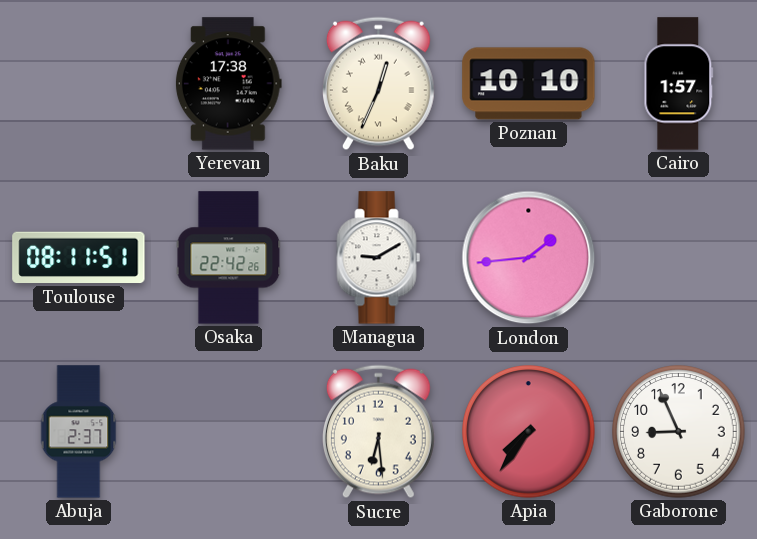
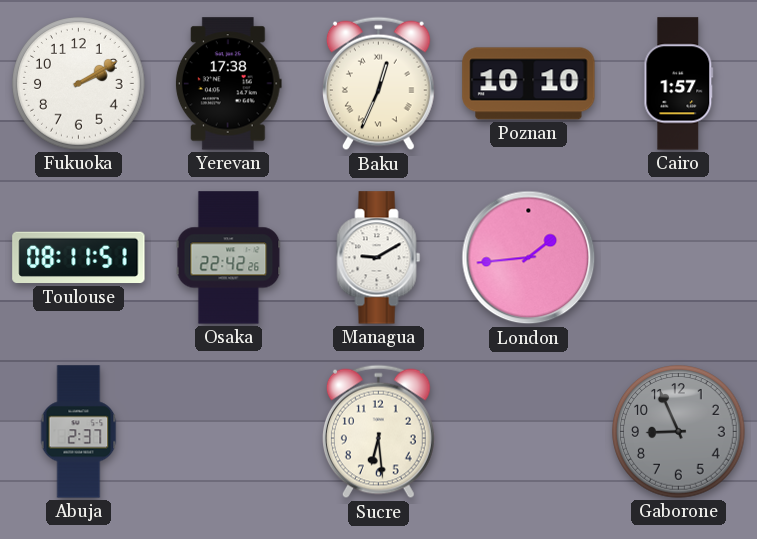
Fukuoka: none -> 2:10 (79, 84)
Apia: 7:36 -> none (529, 432)
Gaborone dial: white -> grey (679, 432)
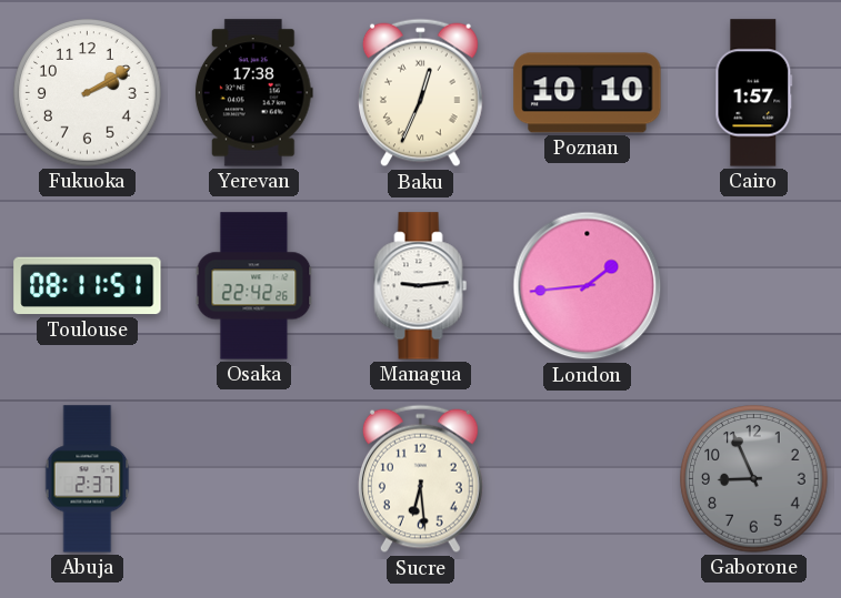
Managua: 9:10 -> 9:14 (421, 286)
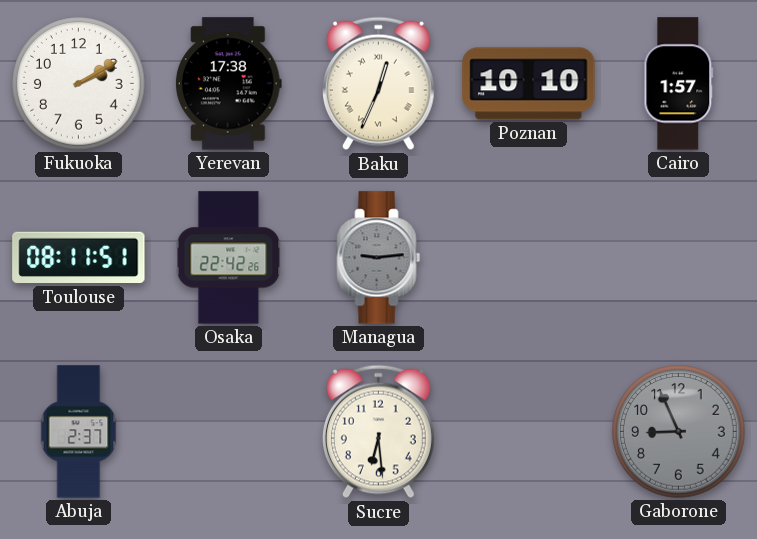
Managua dial: white -> grey (379, 258)
London: 1:44 -> none (588, 286)
